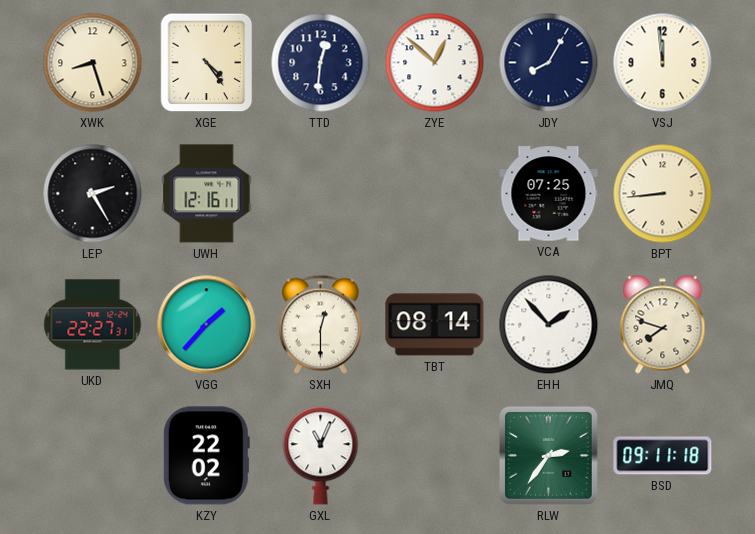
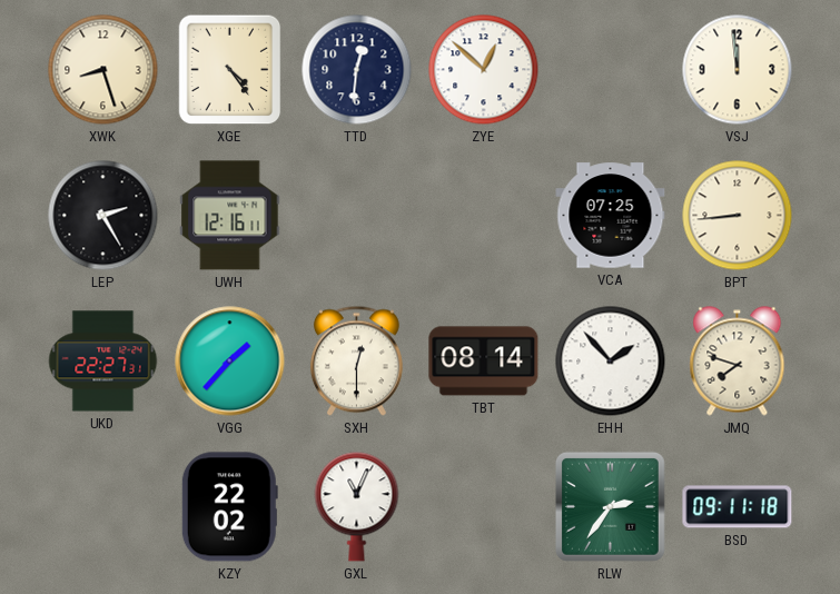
JDY: 8:05 -> none (549, 63)
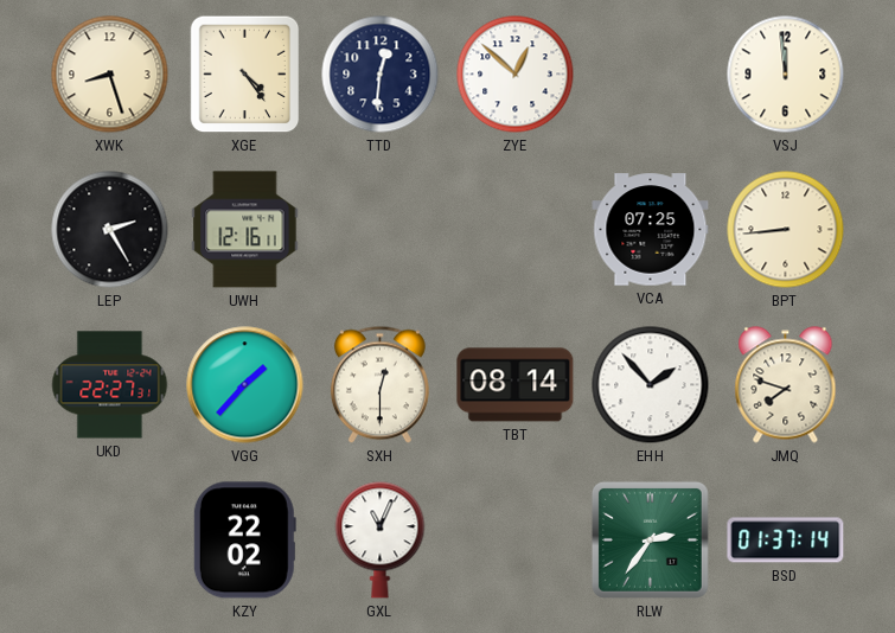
BSD: 09:11 -> 01:37 (786, 541)
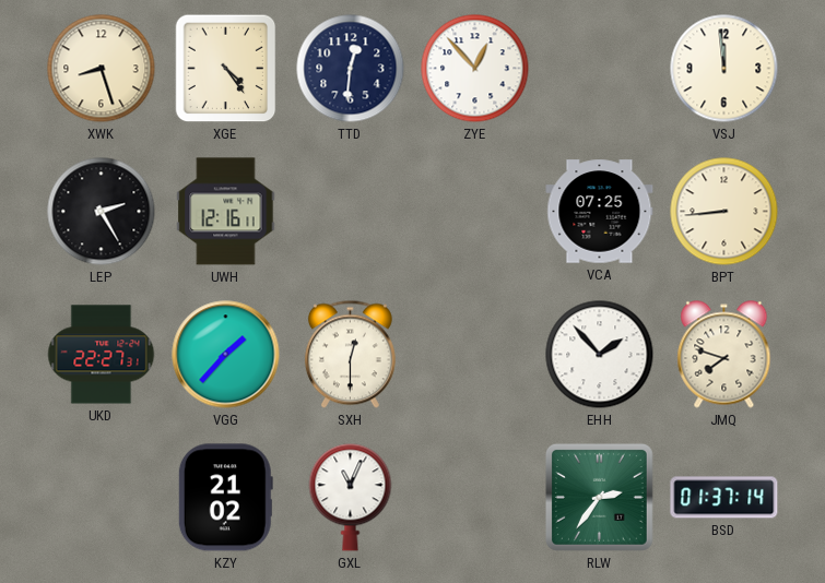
ZYE: 12:52 -> 12:53 (475, 69)
TBT: 08:14 -> none (516, 385)
KZY: 22:02 -> 21:02 (225, 498)
